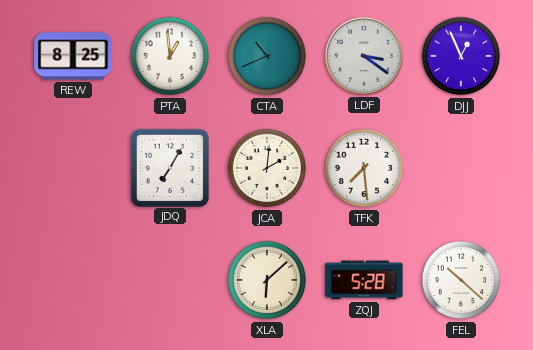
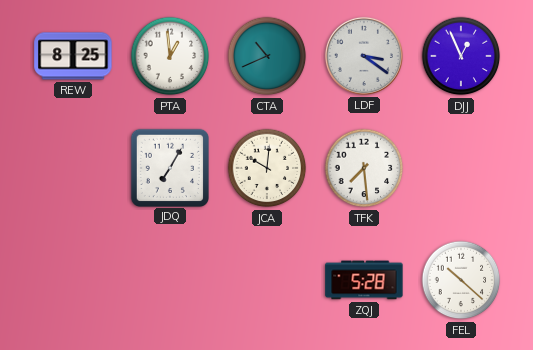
JCA: 2:01 -> 10:01 (267, 168)
XLA: 6:08 -> none (267, 280)
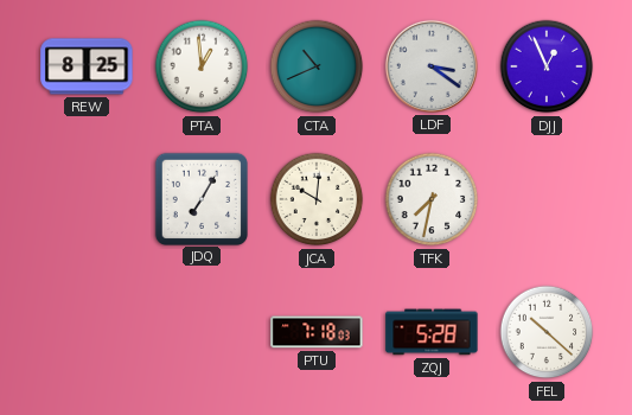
TFK: 7:29 -> 7:32 (432, 199)
PTU: none -> 7:18 (317, 332)
